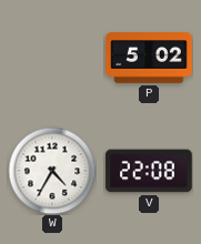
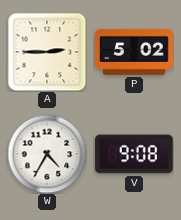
A: none -> 2:45 (47, 52)
V: 22:08 -> 9:08 (134, 154)
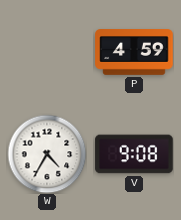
A: 2:45 -> none (47, 52)
P: 5:02 -> 4:59 (134, 52)
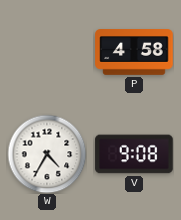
P: 4:59 -> 4:58 (134, 52)
